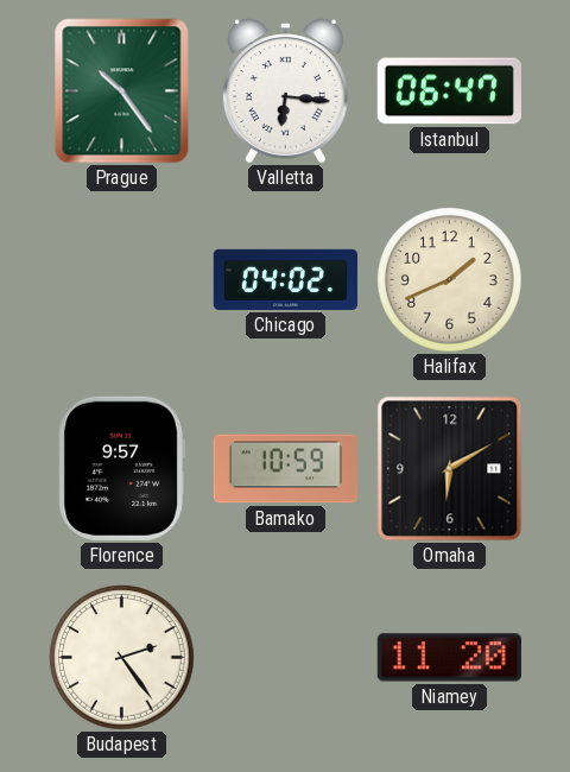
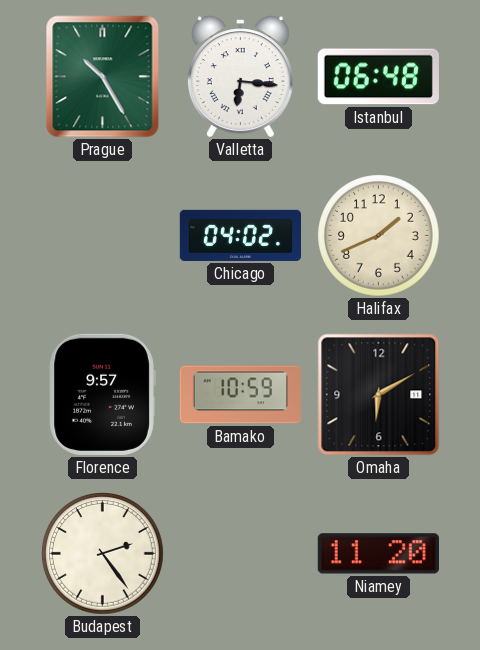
Prague: 10:24 -> 10:25 (103, 77)
Istanbul: 06:47 -> 06:48 (378, 77)
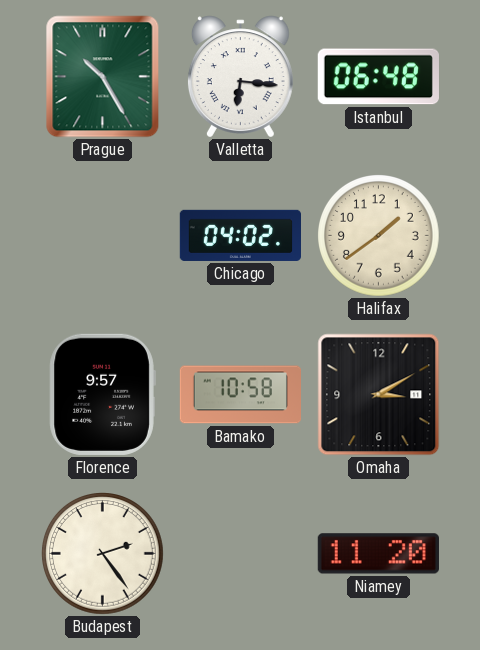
Halifax: 1:41 -> 1:39 (379, 236)
Bamako: 10:59 -> 10:58 (240, 395)
Omaha: 6:10 -> 3:10 (379, 395)
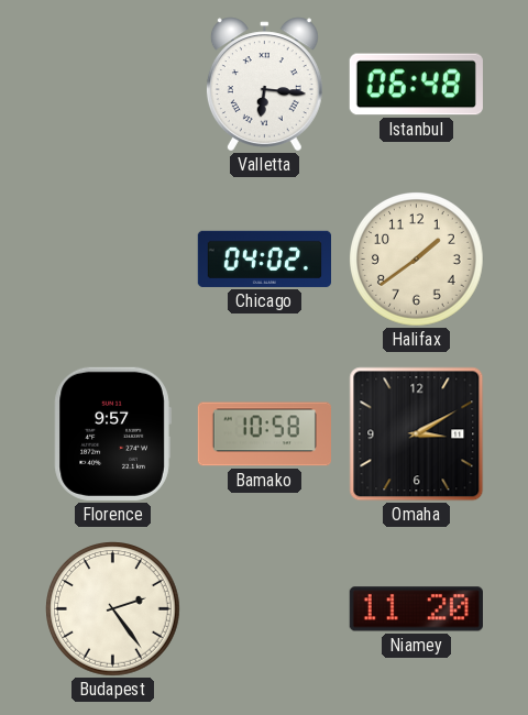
Prague: 10:25 -> none (103, 77)
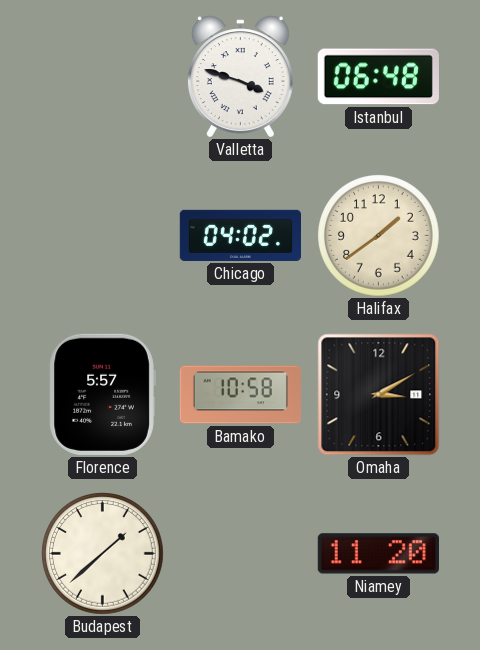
Valletta: 6:16 -> 3:48 (240, 77)
Florence: 9:57 -> 5:57 (102, 394)
Budapest: 2:24 -> 1:38 (103, 554)
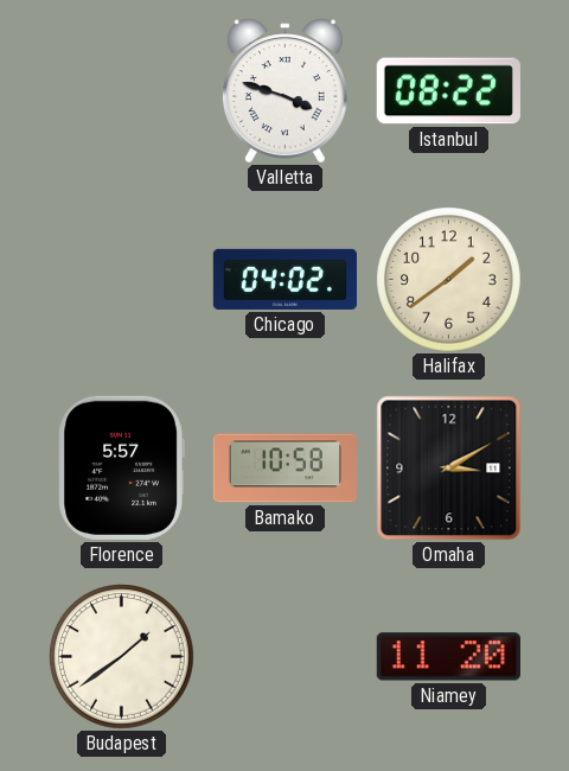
Istanbul: 06:48 -> 08:22 (448, 91)
Budapest: 1:38 -> 1:39 (122, 657)
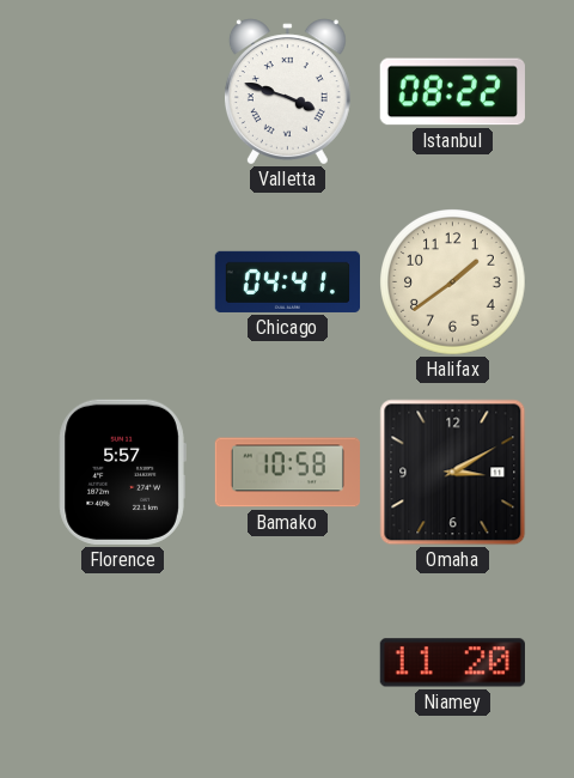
Chicago: 04:02 -> 04:41 (287, 281)
Budapest: 1:39 -> none (122, 657)
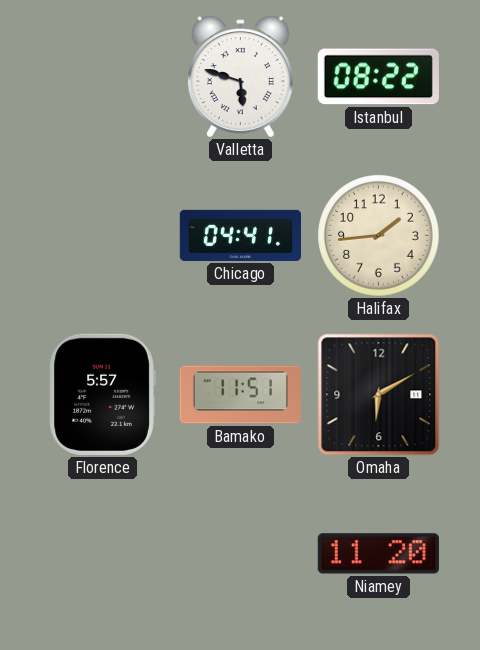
Valletta: 3:48 -> 5:48 (240, 77)
Halifax: 1:39 -> 1:44 (379, 236)
Bamako: 10:58 -> 11:51 (240, 395)
Omaha: 3:10 -> 6:10 (379, 395)
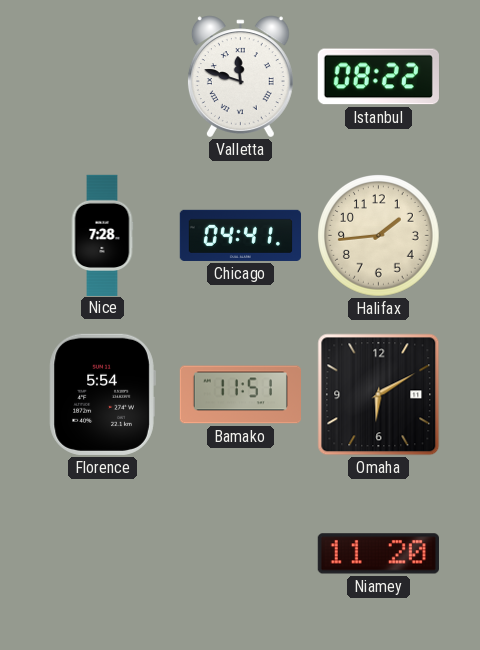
Valletta: 5:48 -> 11:48 (240, 77)
Nice: none -> 7:28 (102, 235)
Florence: 5:57 -> 5:54 (102, 394)
